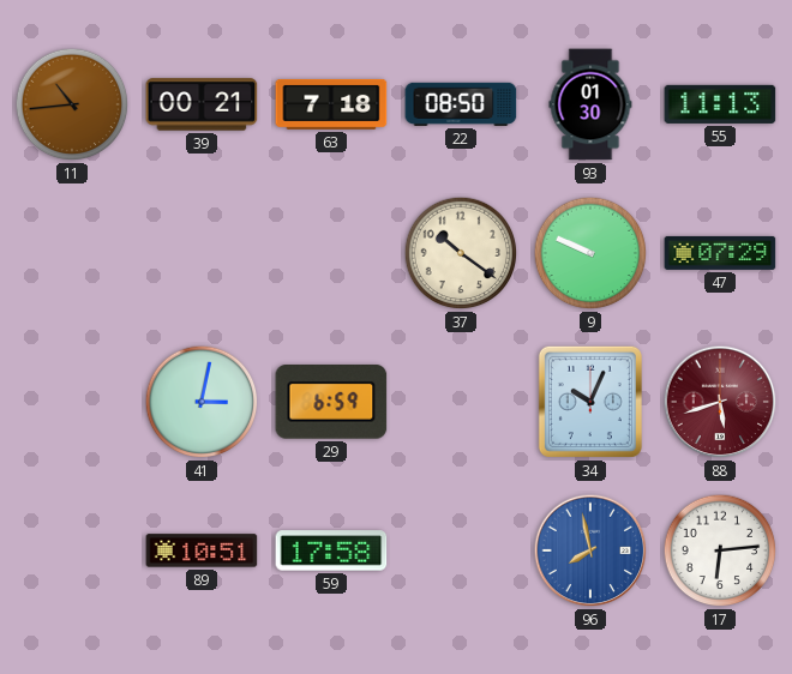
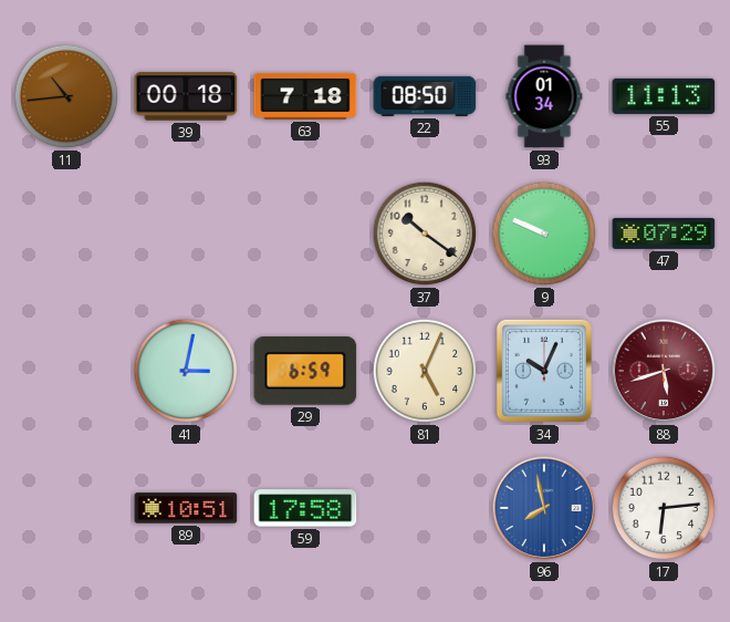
39: 00:21 -> 00:18 (186, 96)
93: 01:30 -> 01:34 (544, 96)
81: none -> 5:04 (425, 371)
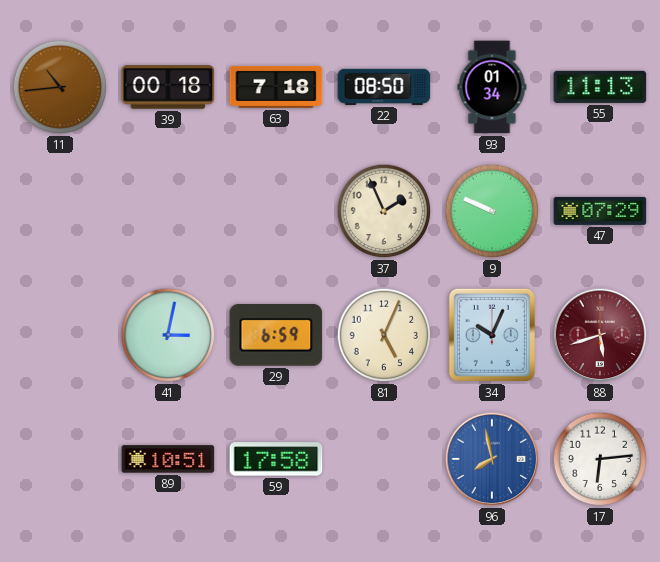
37: 10:21 -> 1:56 (384, 211)
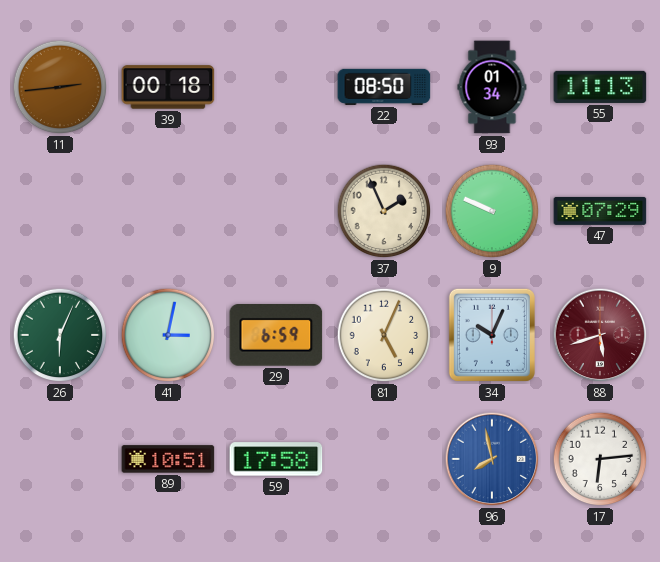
11: 10:44 -> 2:44 (60, 87)
63: 7:18 -> none (276, 87)
26: none -> 6:04 (60, 335)
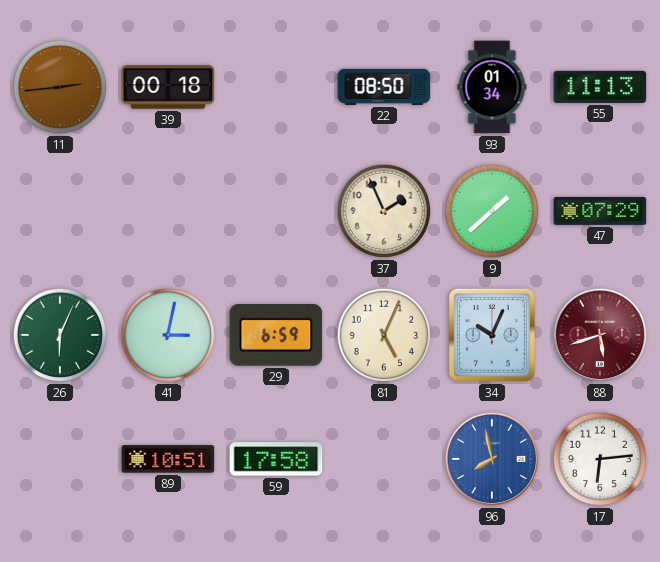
9: 9:49 -> 1:38 (492, 211)
